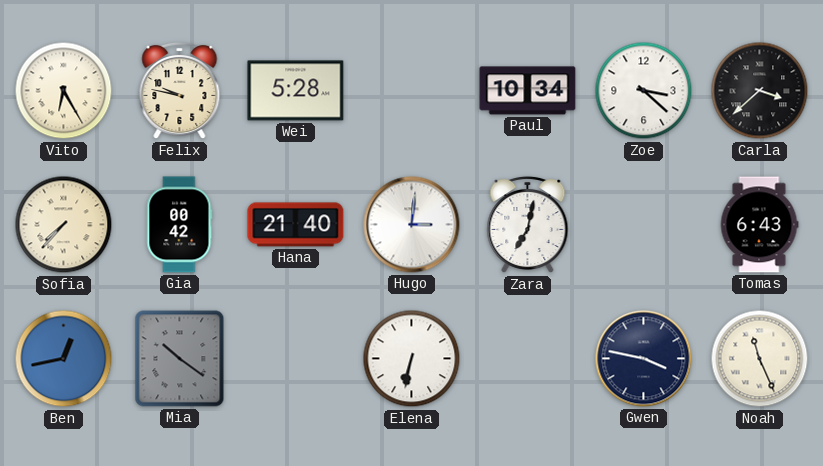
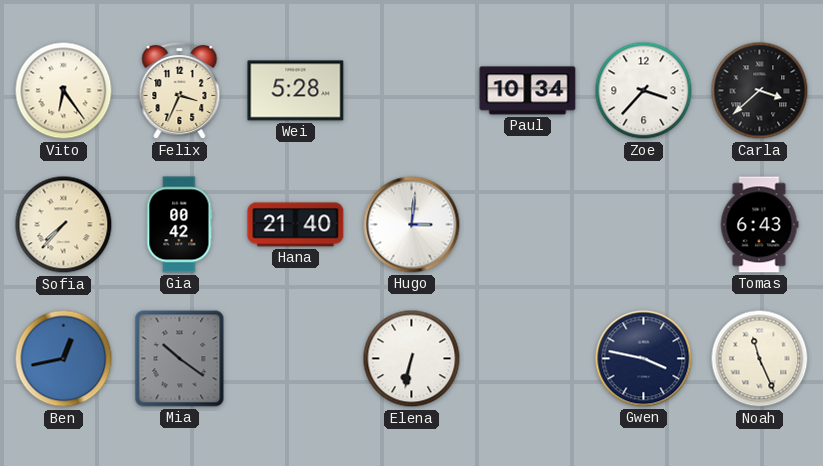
Vito: 6:25 -> 6:24 (64, 91)
Felix: 9:47 -> 3:34 (180, 91)
Zoe: 3:22 -> 3:37 (644, 91)
Zara: 7:02 -> none (528, 225)
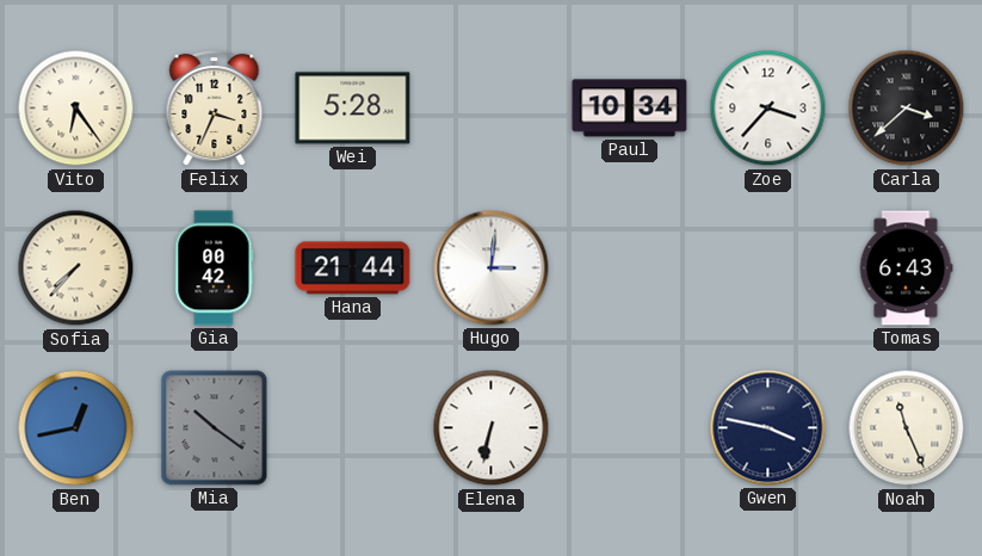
Hana: 21:40 -> 21:44 (353, 268)
